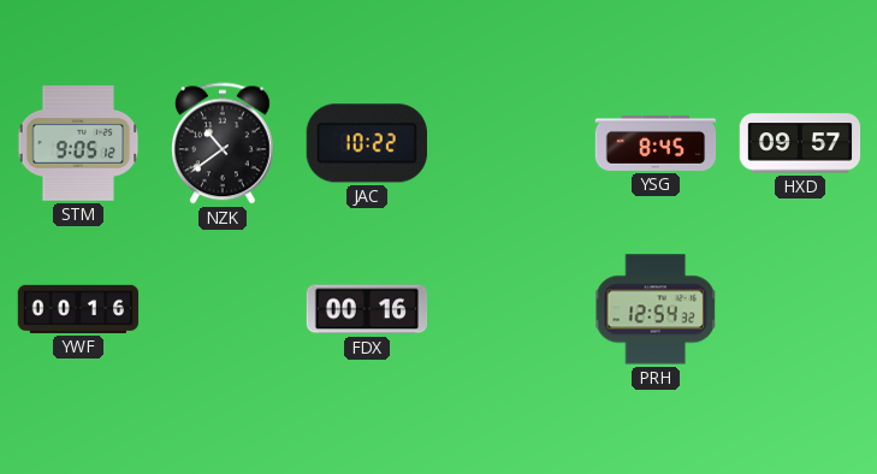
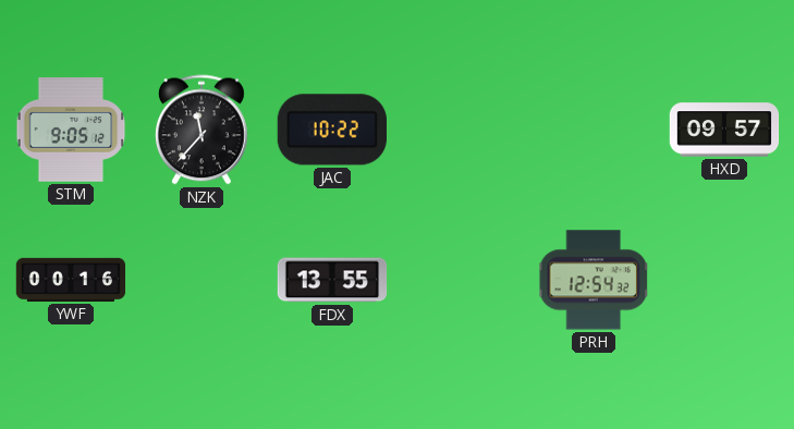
NZK: 10:39 -> 11:37 (203, 130)
YSG: 8:45 -> none (656, 143)
FDX: 00:16 -> 13:55 (332, 280)
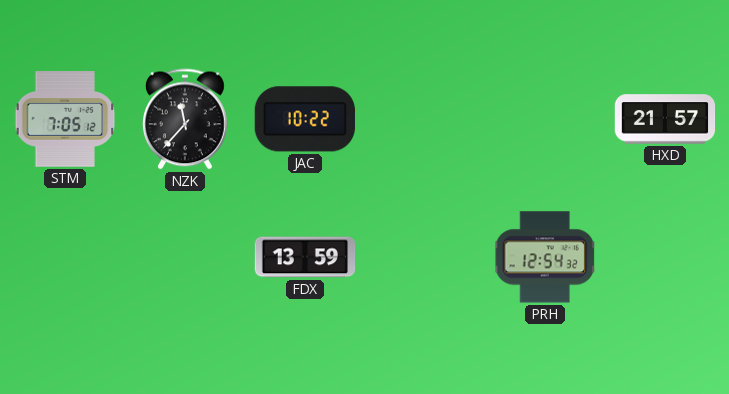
STM: 9:05 -> 7:05 (65, 119)
HXD: 09:57 -> 21:57 (665, 119)
YWF: 00:16 -> none (71, 280)
FDX: 13:55 -> 13:59 (305, 257)
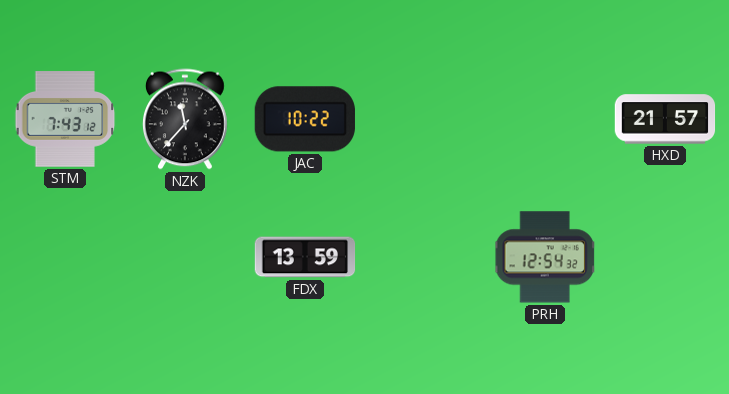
STM: 7:05 -> 7:43 (65, 119)
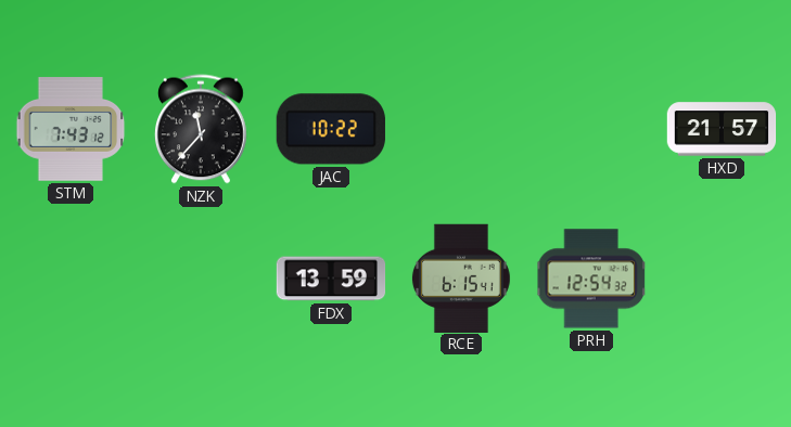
RCE: none -> 6:15 (461, 277)
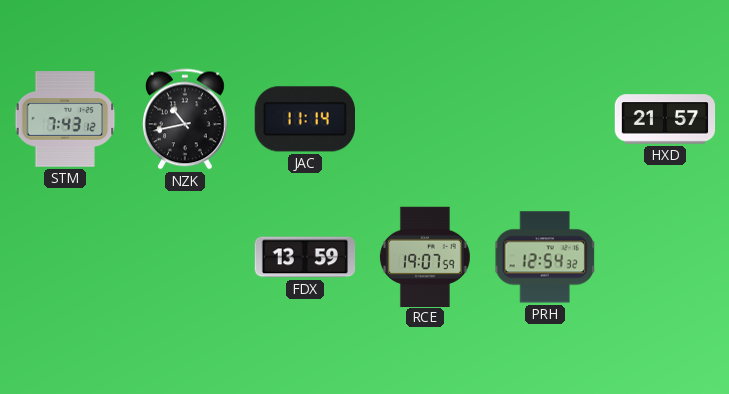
NZK: 11:37 -> 10:43 (186, 119)
JAC: 10:22 -> 11:14 (305, 119)
RCE: 6:15 -> 19:07 (425, 256)
